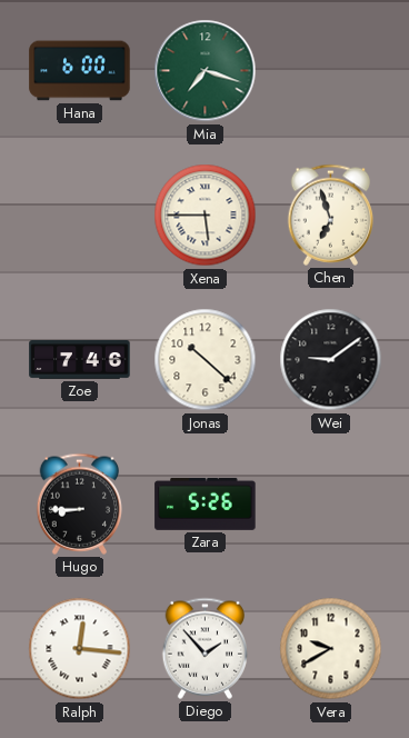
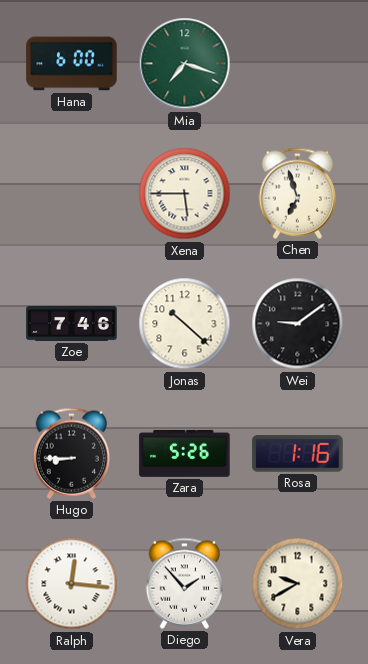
Rosa: none -> 1:16 (298, 454)
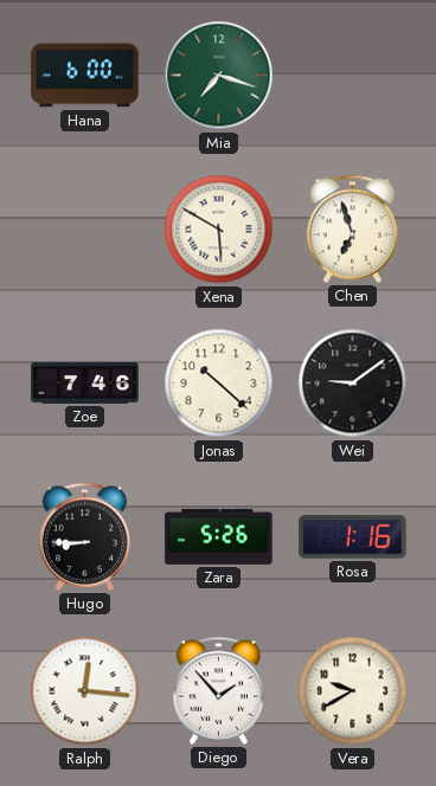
Xena: 5:45 -> 5:50 (219, 230)
